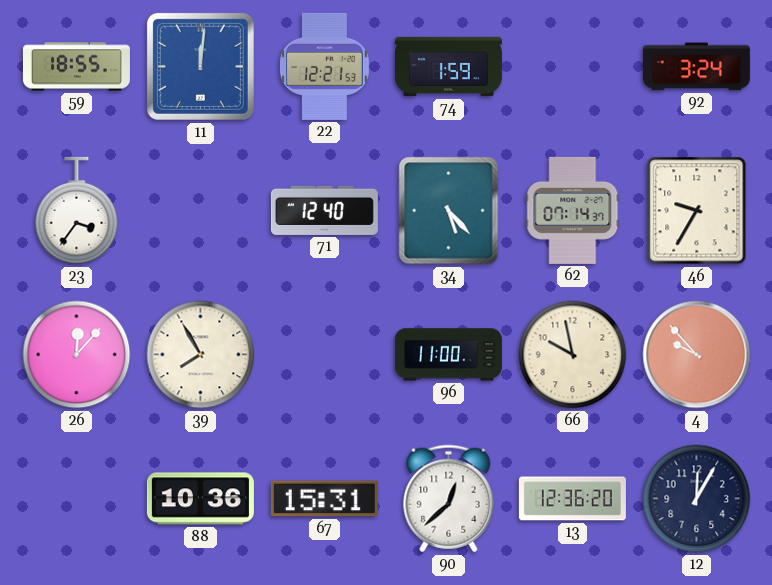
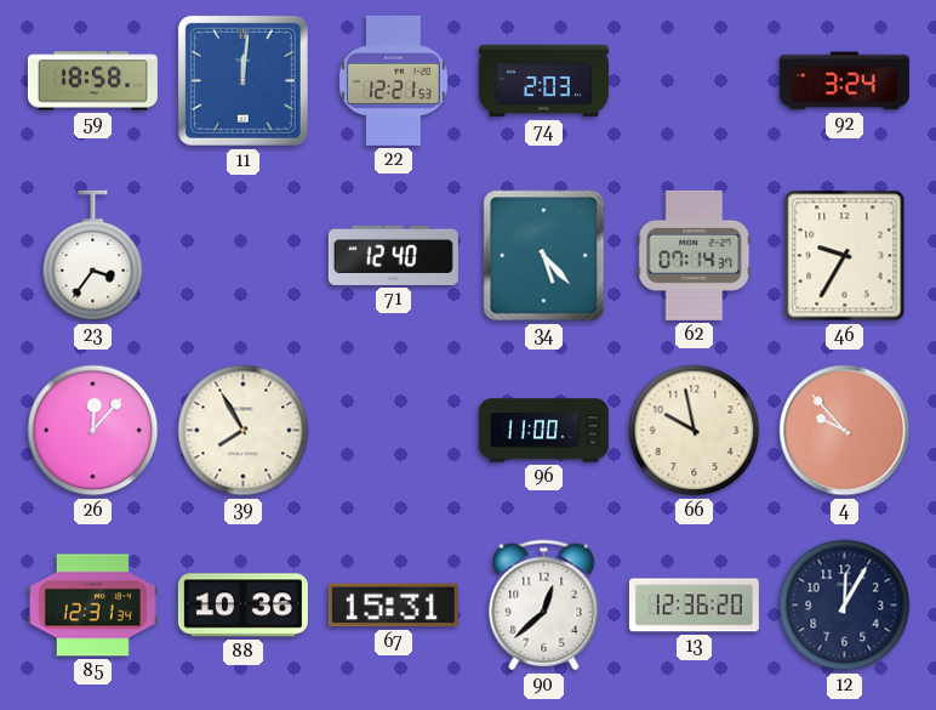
59: 18:55 -> 18:58 (92, 81)
74: 1:59 -> 2:03 (543, 81)
85: none -> 12:31 (92, 606)
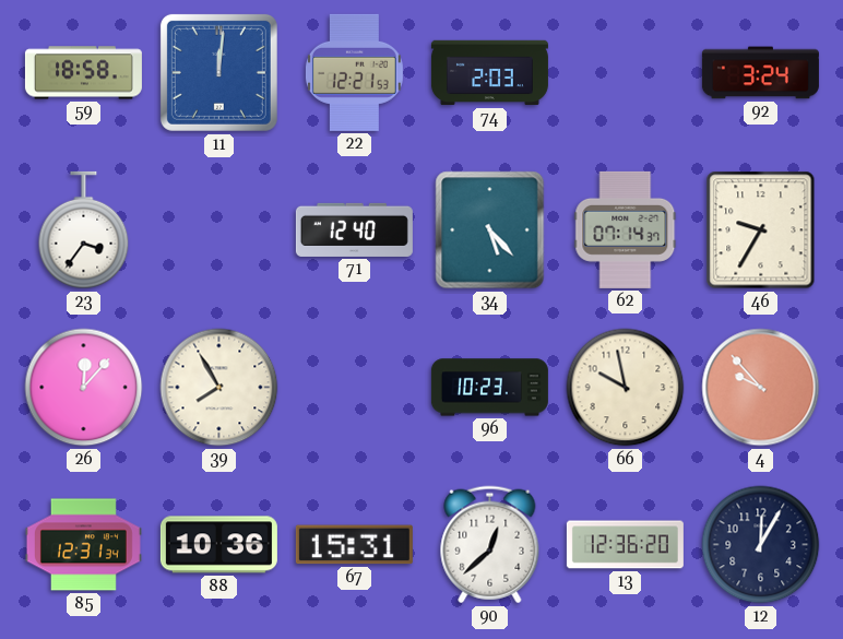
96: 11:00 -> 10:23 (489, 388)
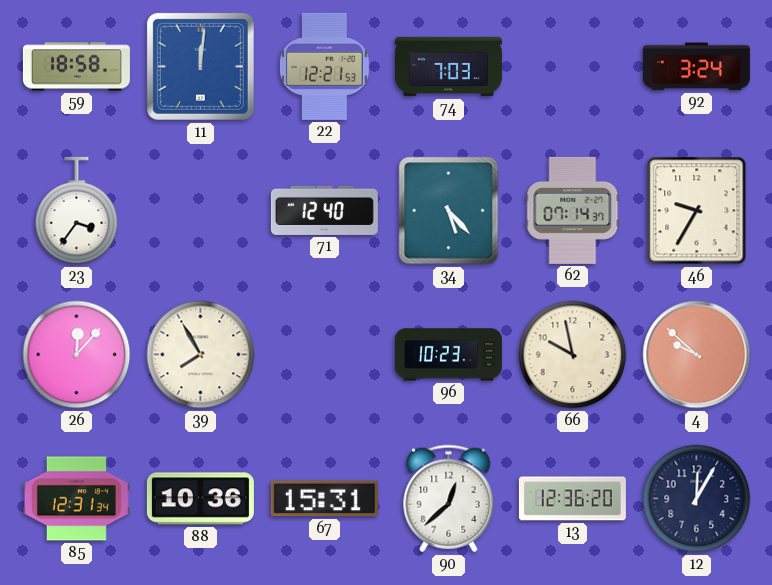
74: 2:03 -> 7:03 (448, 67)
4: 9:53 -> 9:52 (697, 355)
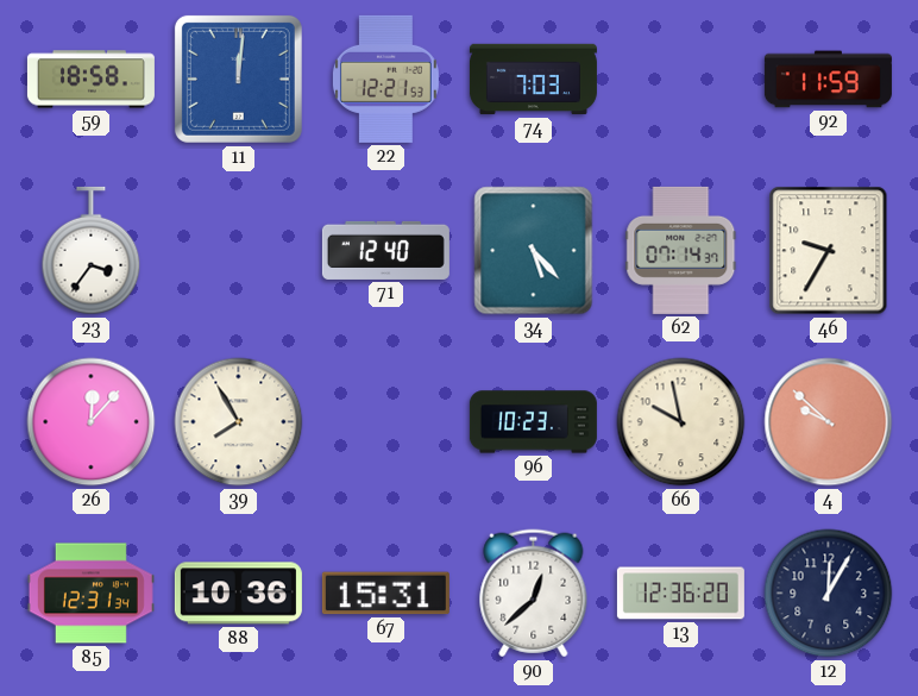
92: 3:24 -> 11:59 (828, 80)
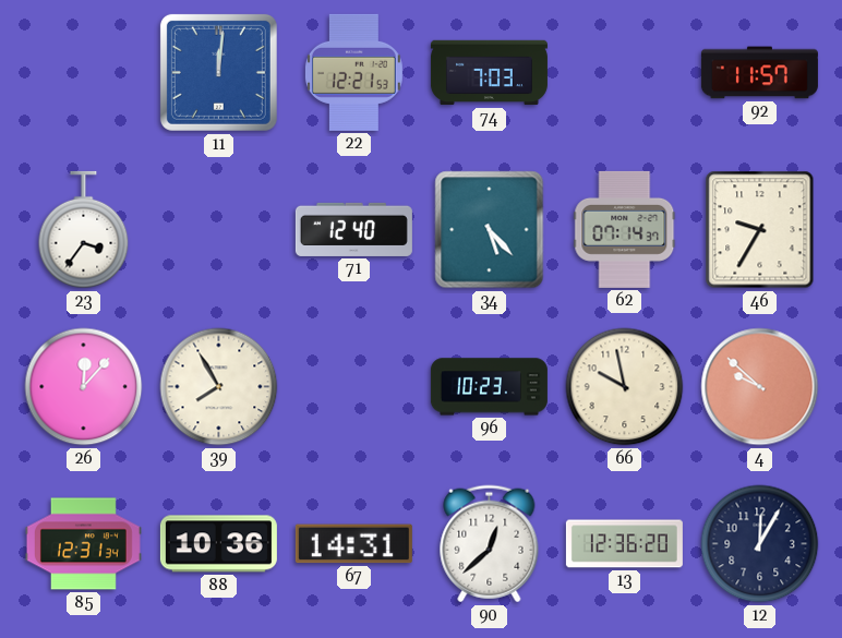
59: 18:58 -> none (90, 80)
92: 11:59 -> 11:57 (759, 73)
67: 15:31 -> 14:31 (353, 544)
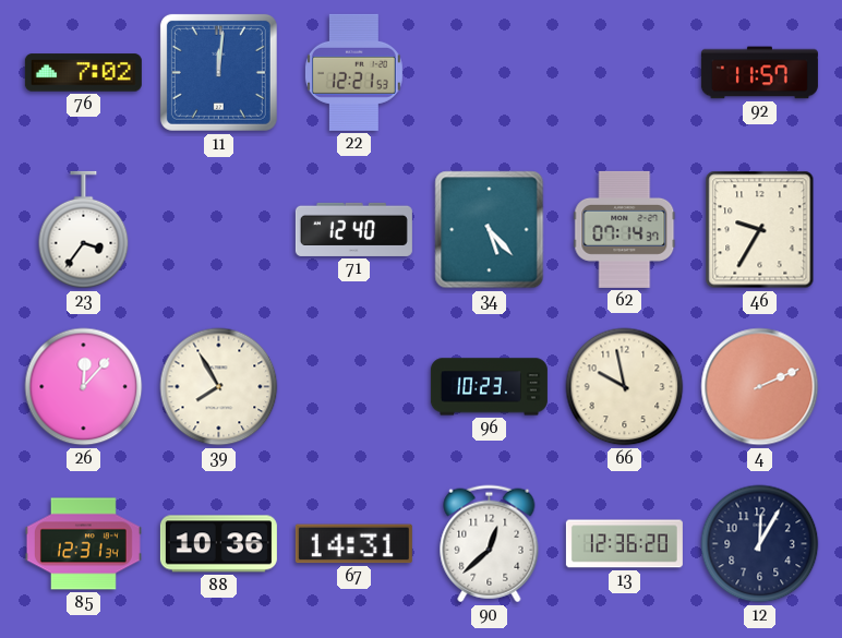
76: none -> 7:02 (83, 73)
74: 7:03 -> none (489, 73)
4: 9:52 -> 2:11 (760, 387)
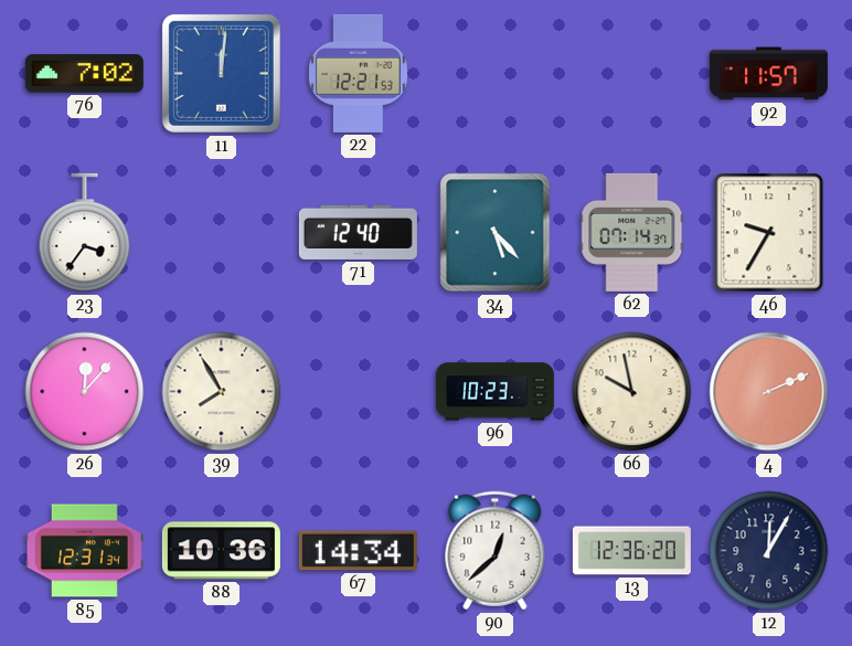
67: 14:31 -> 14:34 (358, 551)
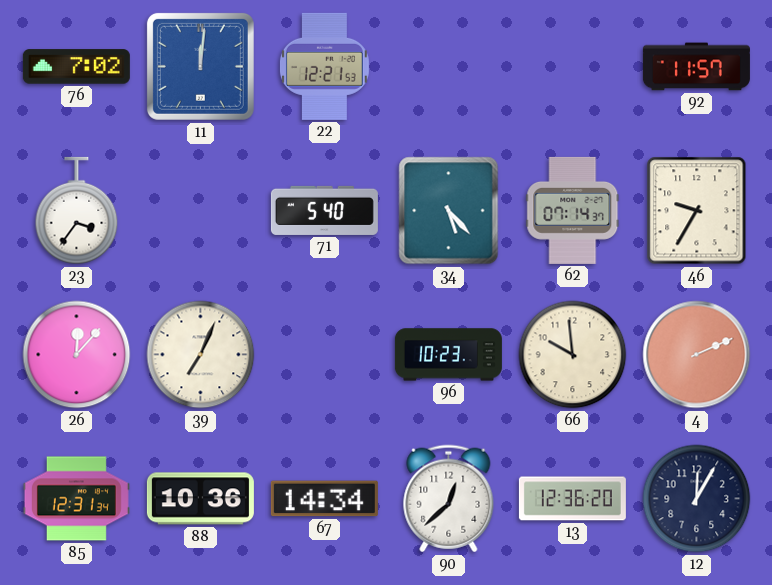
71: 12:40 -> 5:40 (324, 210)
39: 7:55 -> 7:04 (201, 355)
66: 9:58 -> 9:59 (573, 355)
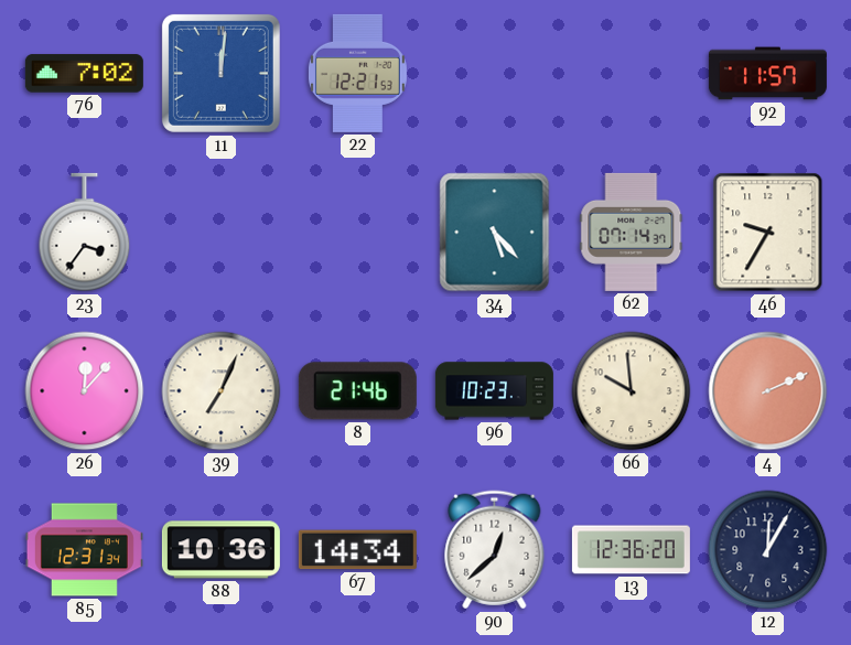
71: 5:40 -> none (324, 210)
8: none -> 21:46 (357, 391)
